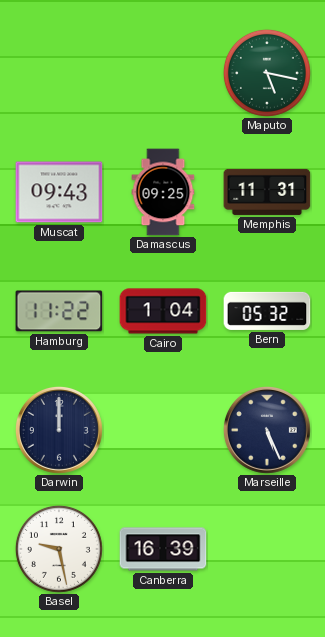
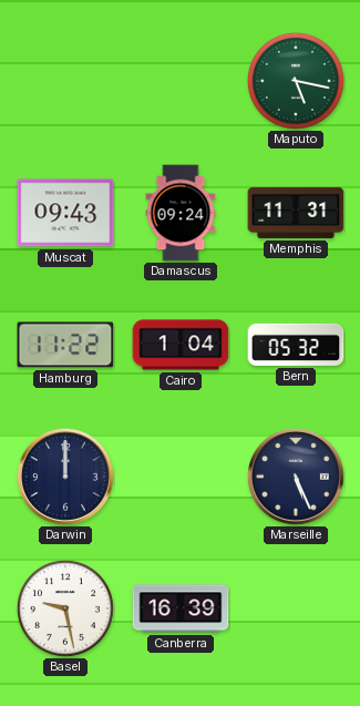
Damascus: 09:25 -> 09:24 (181, 213)
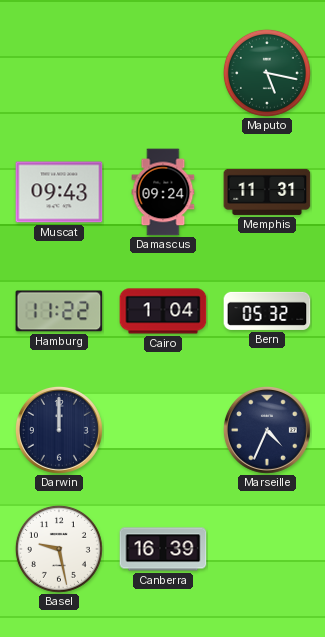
Marseille: 5:26 -> 4:34 (267, 430)
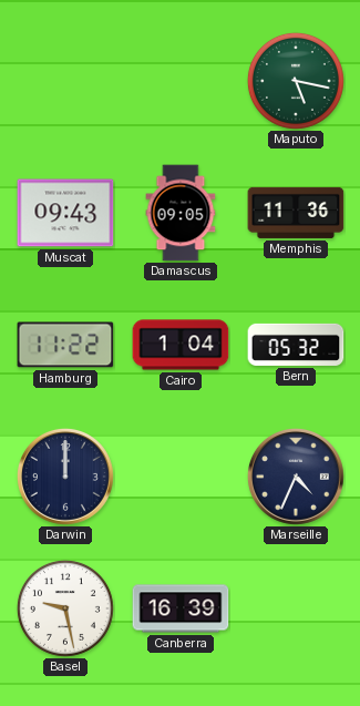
Damascus: 09:24 -> 09:05 (181, 213)
Memphis: 11:31 -> 11:36 (296, 213)
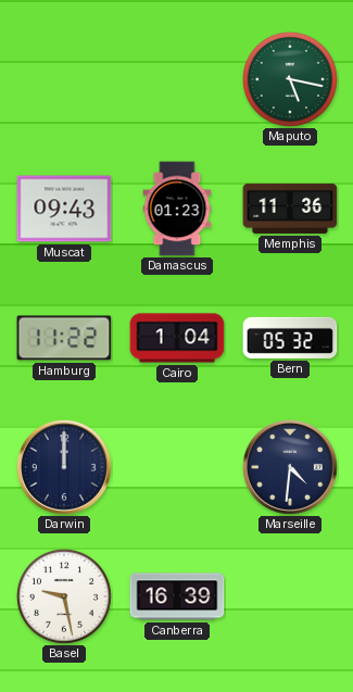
Damascus: 09:05 -> 01:23 (177, 209)
Marseille: 4:34 -> 4:31 (290, 467)
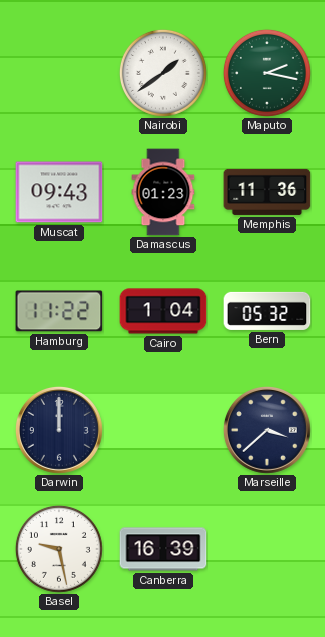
Nairobi: none -> 1:39 (163, 73)
Maputo: 5:17 -> 2:17 (267, 73)
Marseille: 4:31 -> 3:38 (267, 430)
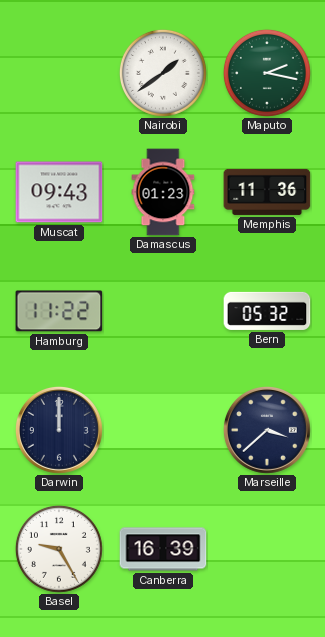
Cairo: 1:04 -> none (163, 311)
Basel: 9:28 -> 9:25 (59, 549)
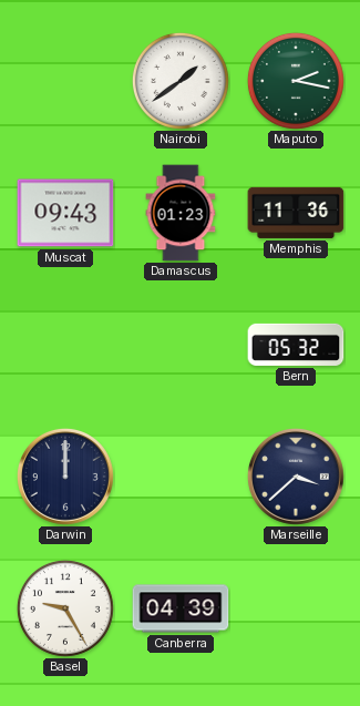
Hamburg: 11:22 -> none (59, 311)
Canberra: 16:39 -> 04:39 (181, 608)
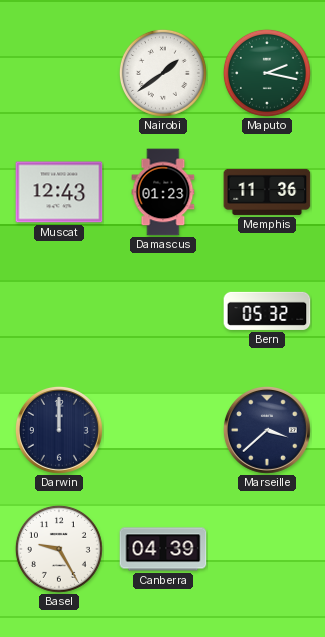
Muscat: 09:43 -> 12:43 (59, 192)
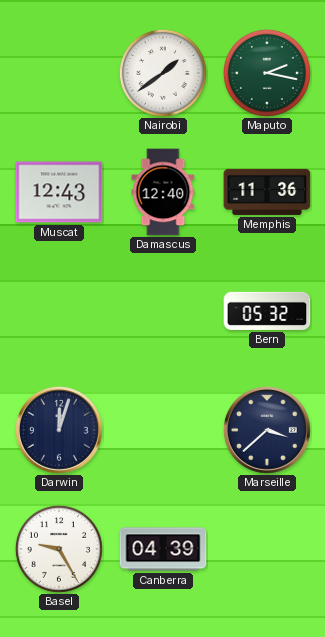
Damascus: 01:23 -> 12:40 (163, 192)
Darwin: 12:00 -> 12:03 (59, 430)
